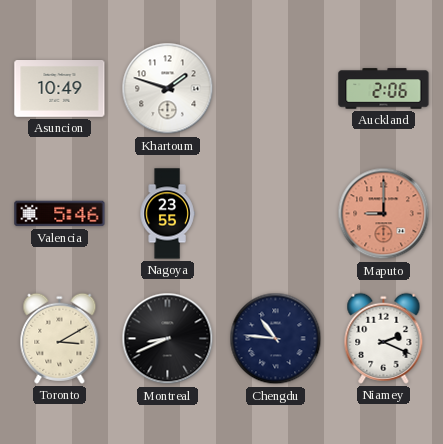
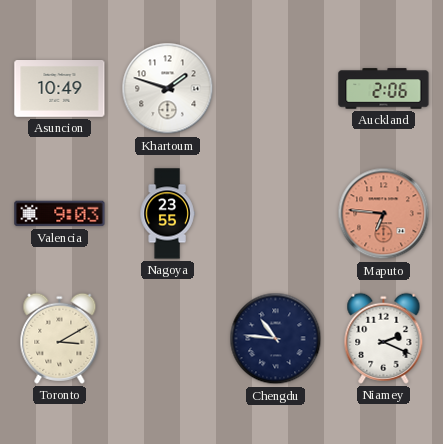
Valencia: 5:46 -> 9:03 (60, 214)
Maputo: 9:00 -> 6:46 (384, 214)
Montreal: 8:41 -> none (168, 339)
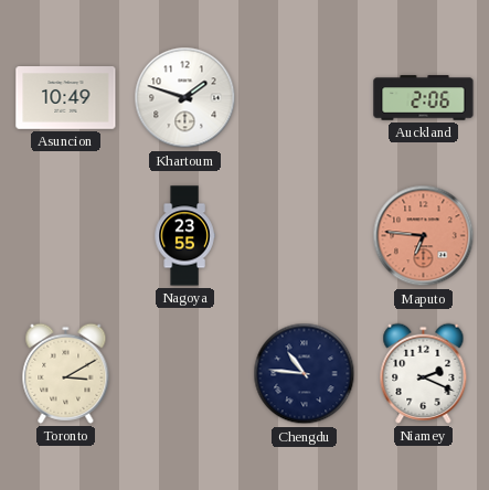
Valencia: 9:03 -> none (60, 214)
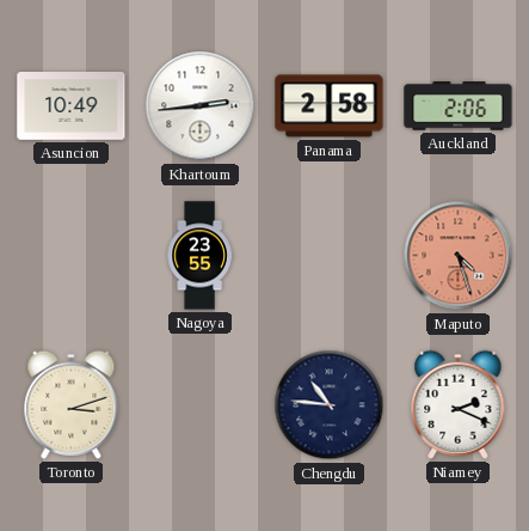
Khartoum: 1:48 -> 2:44 (201, 106)
Panama: none -> 2:58 (330, 106)
Maputo: 6:46 -> 4:27 (459, 256)
Toronto: 3:10 -> 3:12 (72, 404)
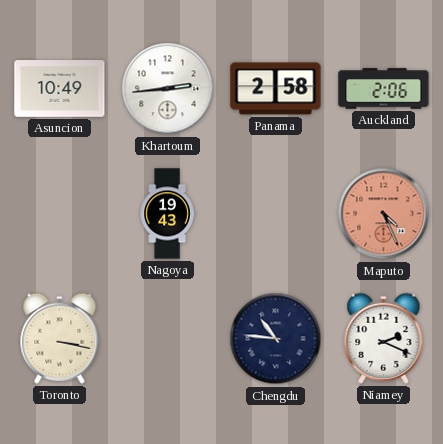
Nagoya: 23:55 -> 19:43 (167, 214)
Maputo: 4:27 -> 4:26 (384, 214)
Toronto: 3:12 -> 3:17 (60, 338)
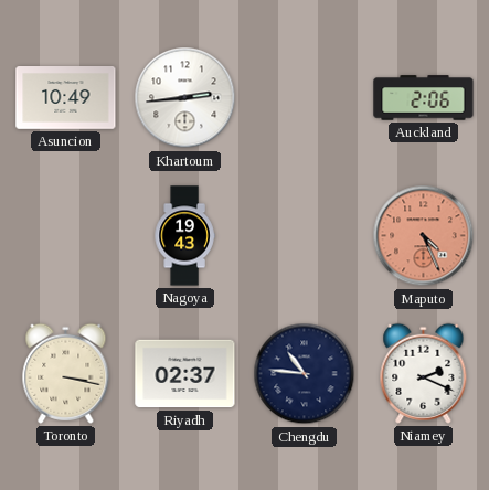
Panama: 2:58 -> none (276, 89)
Riyadh: none -> 02:37 (185, 374)
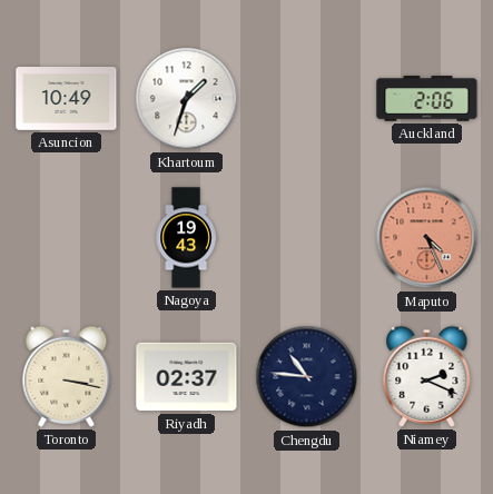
Khartoum: 2:44 -> 1:33 (187, 99)
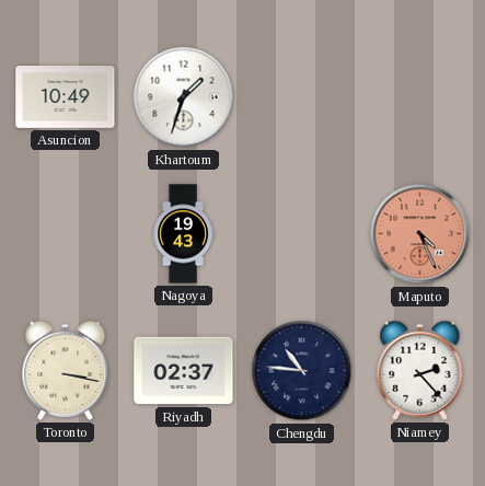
Auckland: 2:06 -> none (427, 99)
Niamey: 2:19 -> 2:23 (420, 370)
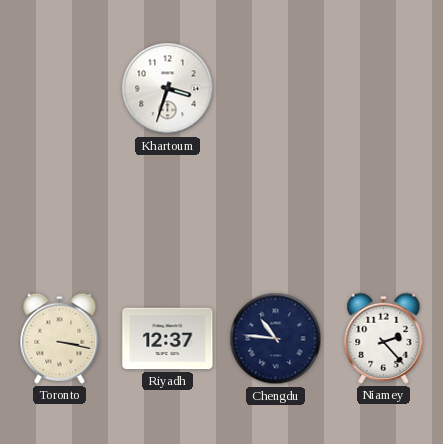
Asuncion: 10:49 -> none (66, 97)
Khartoum: 1:33 -> 3:33 (168, 89)
Nagoya: 19:43 -> none (183, 234)
Maputo: 4:26 -> none (420, 234)
Riyadh: 02:37 -> 12:37 (168, 339)
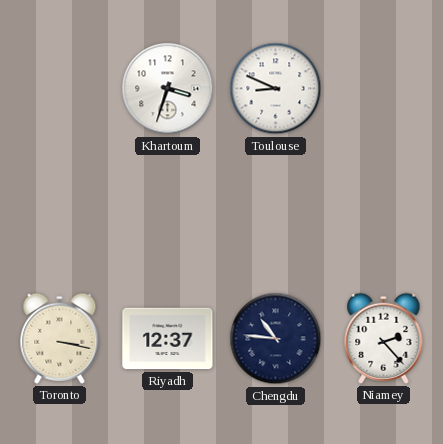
Toulouse: none -> 8:49 (276, 89)
